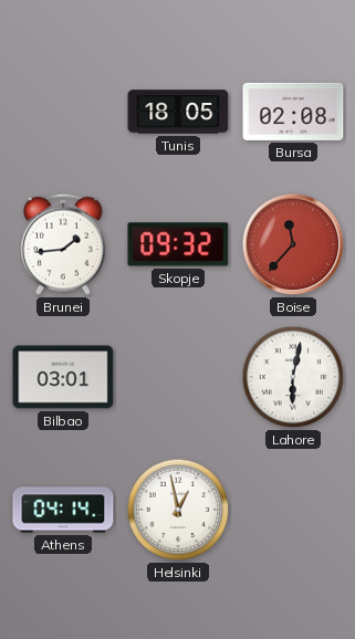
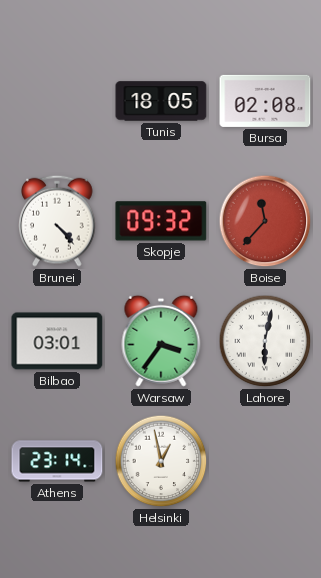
Brunei: 1:44 -> 4:23 (57, 221)
Warsaw: none -> 3:36 (161, 341)
Athens: 04:14 -> 23:14 (57, 461)
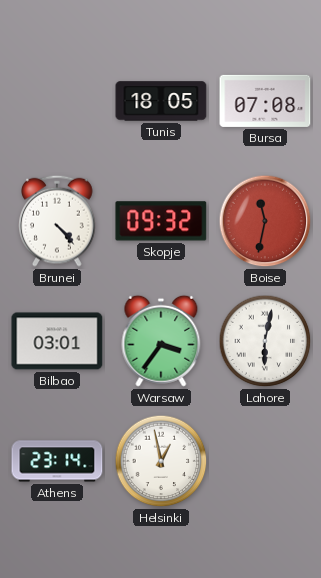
Bursa: 02:08 -> 07:08 (265, 101)
Boise: 11:37 -> 11:32 (265, 221)
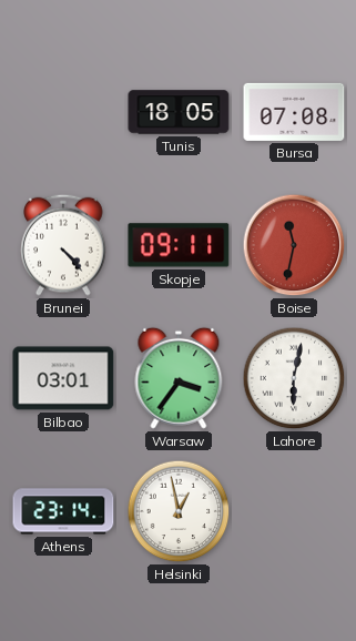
Skopje: 09:32 -> 09:11 (179, 245)
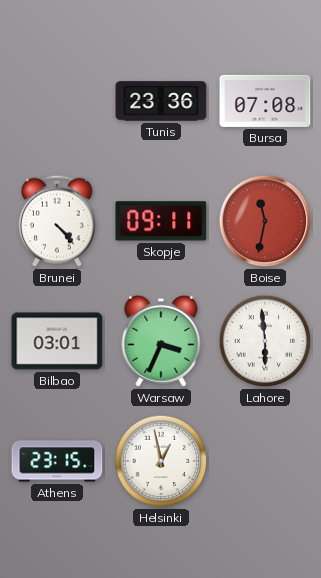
Tunis: 18:05 -> 23:36 (161, 101)
Warsaw: 3:36 -> 3:34 (161, 341)
Lahore: 6:02 -> 5:59 (265, 341)
Athens: 23:14 -> 23:15 (57, 461)
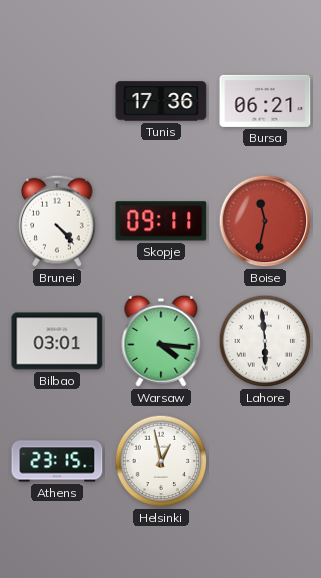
Tunis: 23:36 -> 17:36 (161, 101)
Bursa: 07:08 -> 06:21 (265, 101)
Warsaw: 3:34 -> 4:16 (161, 341)
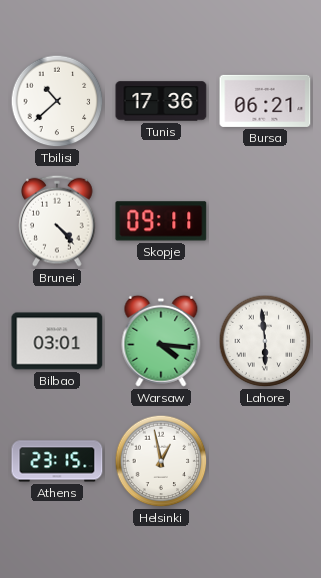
Tbilisi: none -> 10:38 (57, 101)
Boise: 11:32 -> none (265, 221)
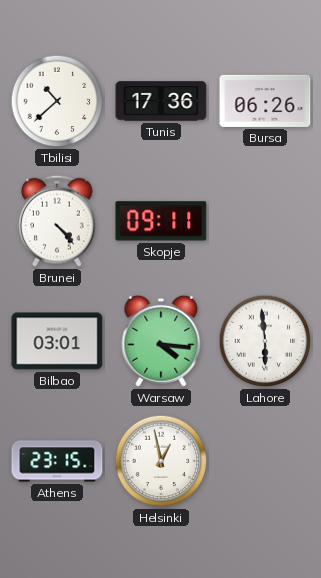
Bursa: 06:21 -> 06:26 (265, 101)
